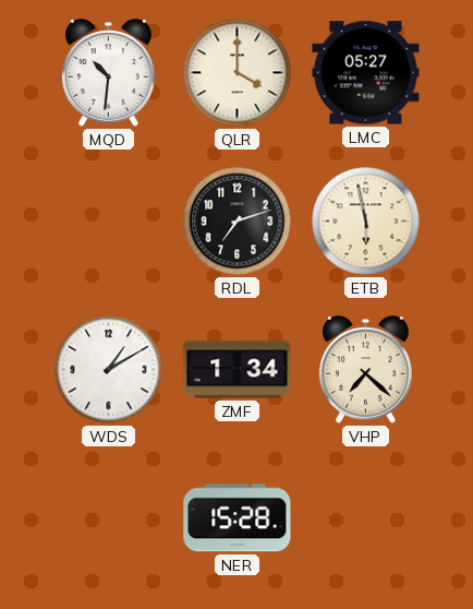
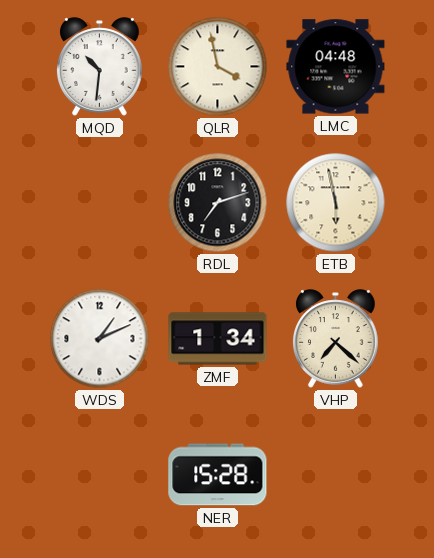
QLR: 4:00 -> 3:58 (218, 67)
LMC: 05:27 -> 04:48 (336, 67)
WDS: 1:10 -> 1:11 (100, 339)
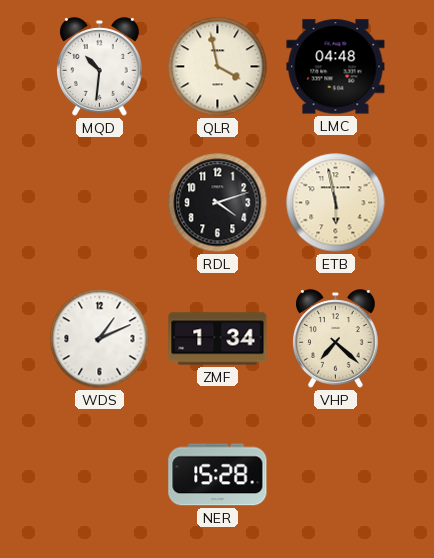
RDL: 7:12 -> 4:12 (218, 203)
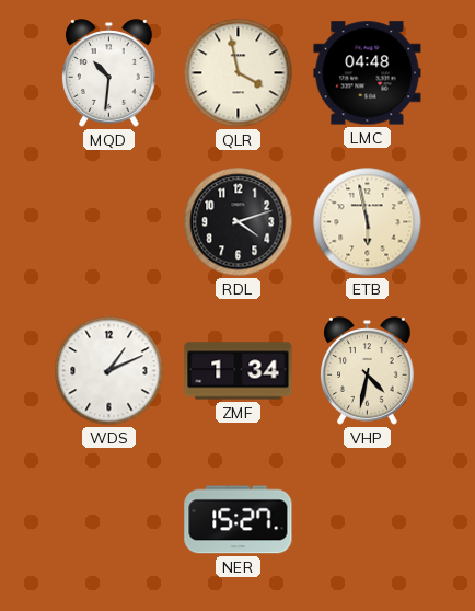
VHP: 7:22 -> 4:32 (368, 371)
NER: 15:28 -> 15:27 (239, 520)
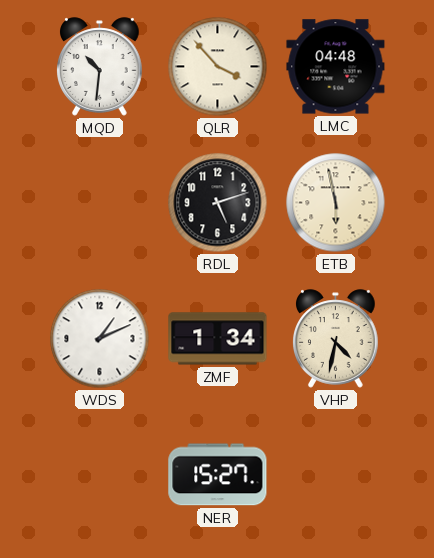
QLR: 3:58 -> 3:53 (218, 67)
RDL: 4:12 -> 5:12 (218, 203)
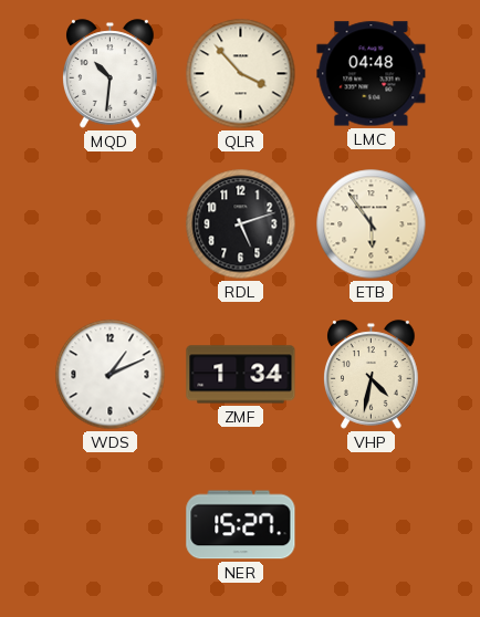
ETB: 5:58 -> 5:54 (372, 224)
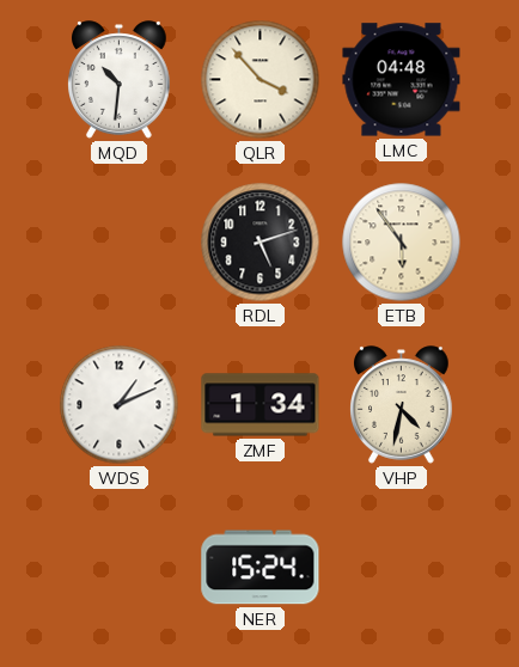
NER: 15:27 -> 15:24 (261, 568)
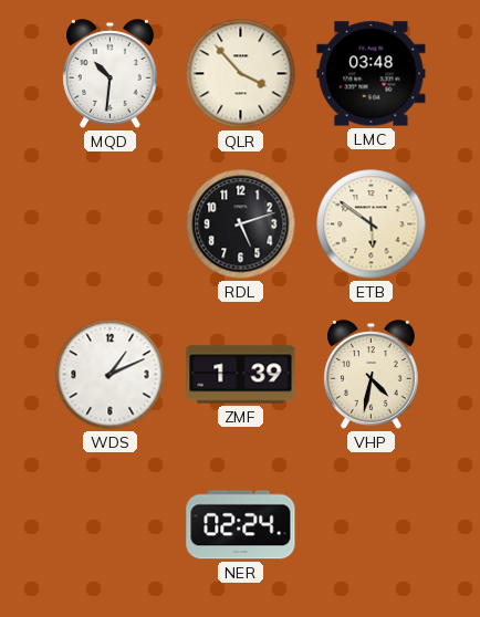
LMC: 04:48 -> 03:48 (372, 74)
ETB: 5:54 -> 5:51 (372, 224)
ZMF: 1:34 -> 1:39 (241, 375)
NER: 15:24 -> 02:24 (241, 525)
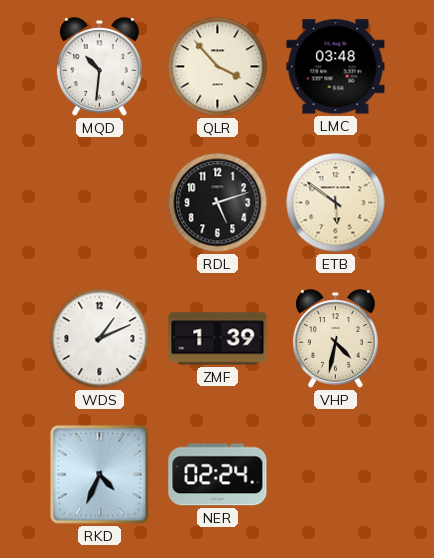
RKD: none -> 4:34 (100, 475)
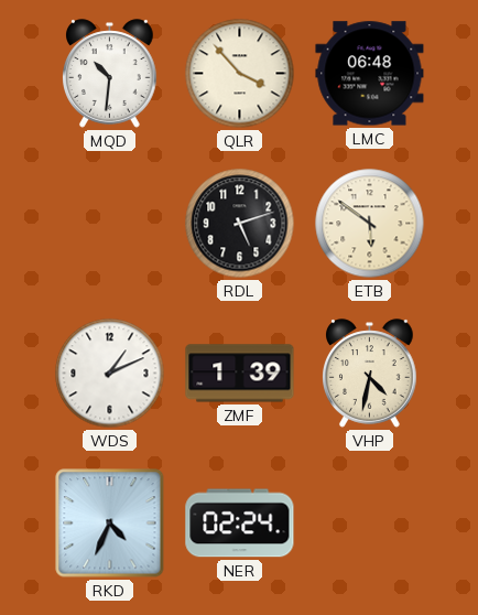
LMC: 03:48 -> 06:48 (370, 74)
